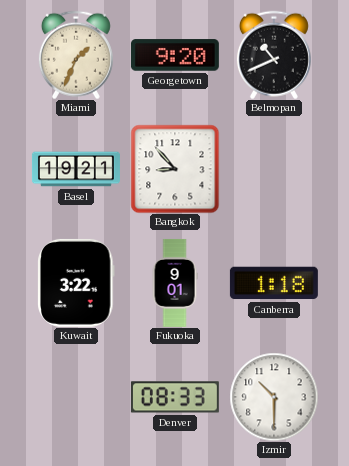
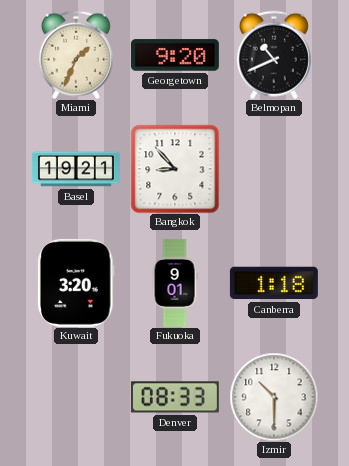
Kuwait: 3:22 -> 3:20 (76, 283)
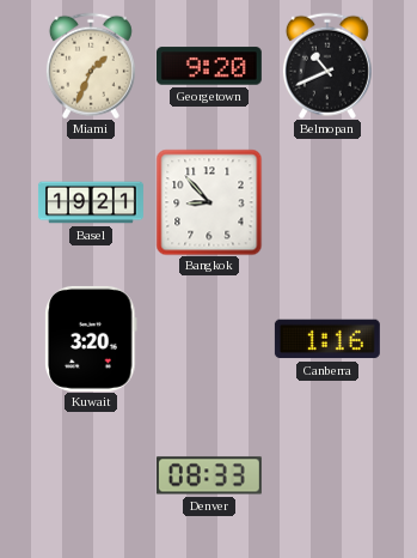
Fukuoka: 9:01 -> none (175, 283)
Canberra: 1:18 -> 1:16 (327, 339)
Izmir: 10:30 -> none (274, 397)
